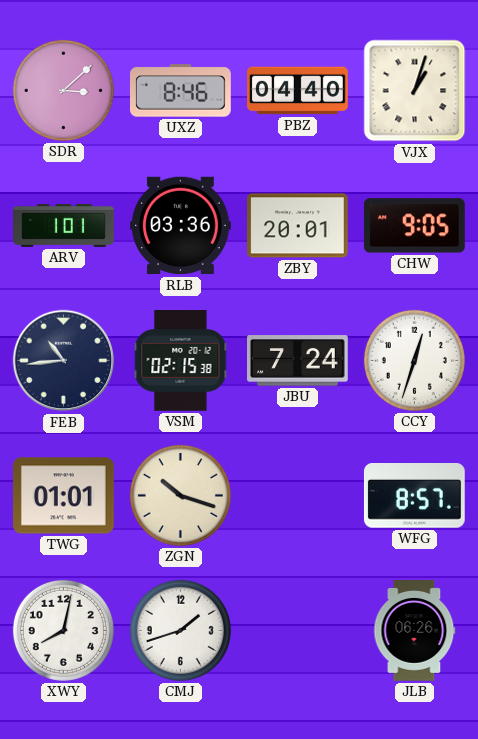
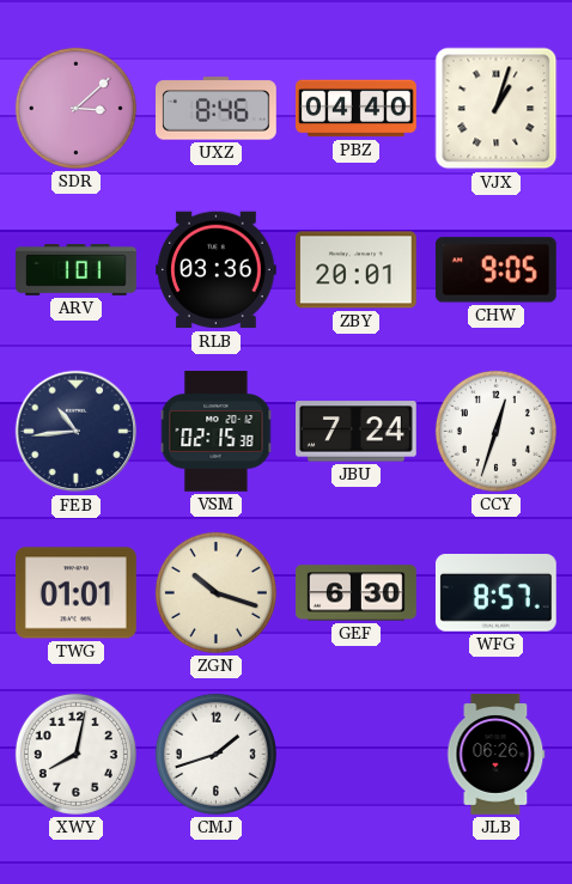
GEF: none -> 6:30 (357, 593)
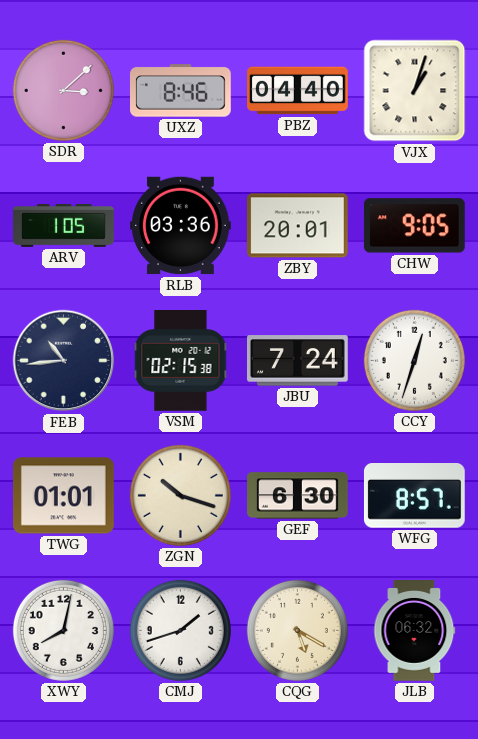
ARV: 1:01 -> 1:05 (64, 226)
CQG: none -> 5:20 (297, 630)
JLB: 06:26 -> 06:32 (415, 631)
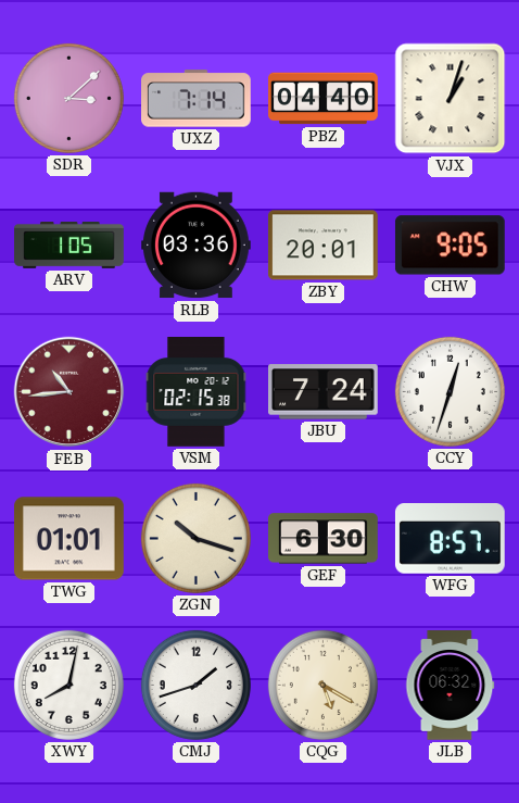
UXZ: 8:46 -> 7:14 (197, 99)
FEB dial: navy -> burgundy (69, 392)
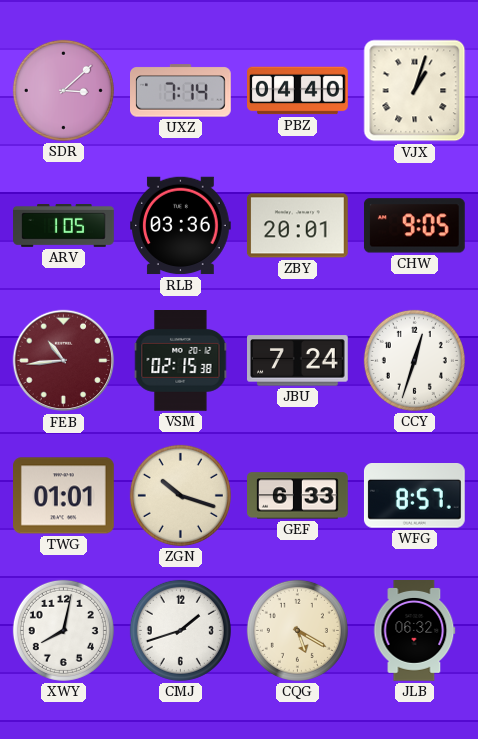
GEF: 6:30 -> 6:33 (298, 496)
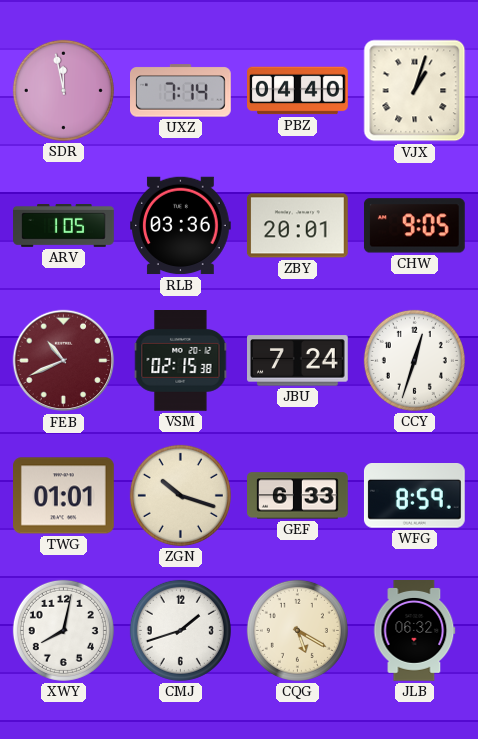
SDR: 3:08 -> 11:58 (63, 90)
FEB: 10:44 -> 10:41 (64, 361)
WFG: 8:57 -> 8:59 (414, 496)
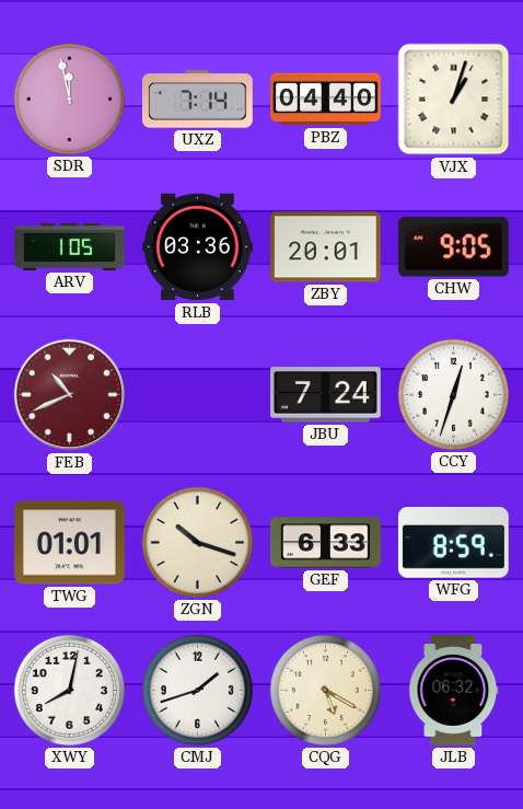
VSM: 02:15 -> none (181, 361)
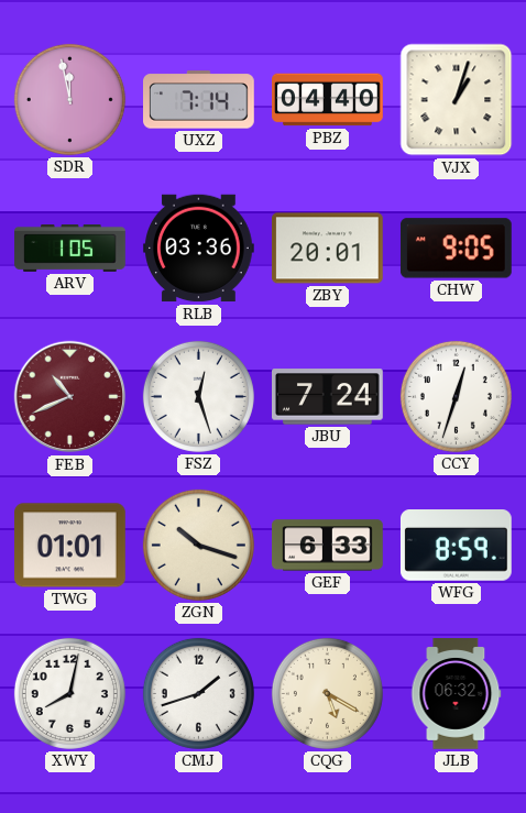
FSZ: none -> 12:27 (198, 396)
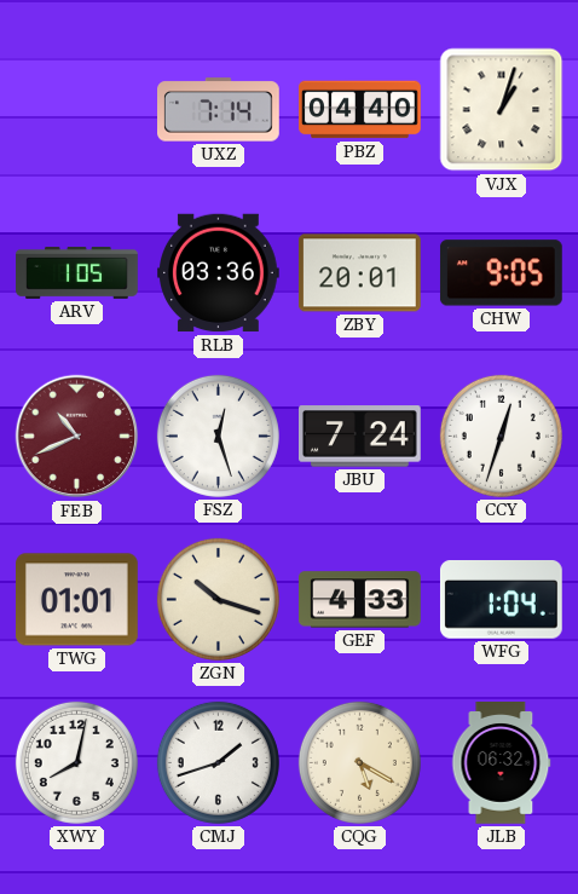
SDR: 11:58 -> none (69, 99)
GEF: 6:33 -> 4:33 (360, 600)
WFG: 8:59 -> 1:04 (501, 600)
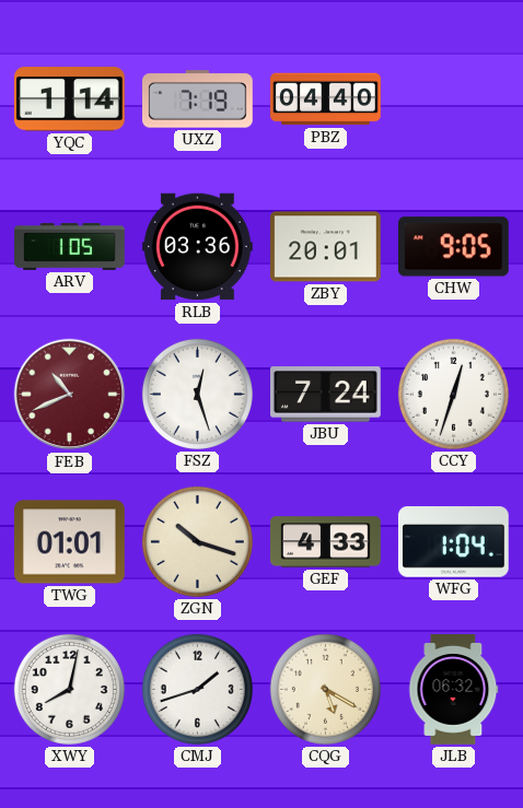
YQC: none -> 1:14 (69, 99)
UXZ: 7:14 -> 7:19 (198, 99)
VJX: 1:03 -> none (502, 110)
